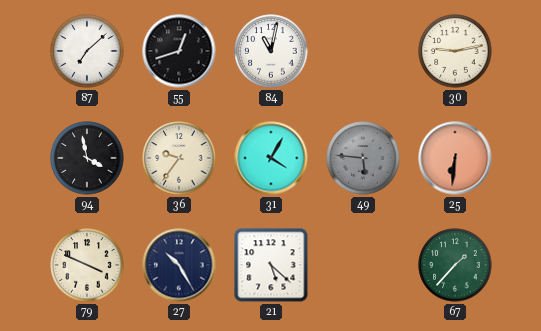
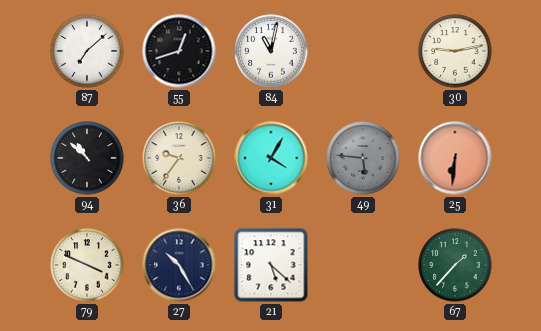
94: 3:58 -> 10:52 (87, 158)
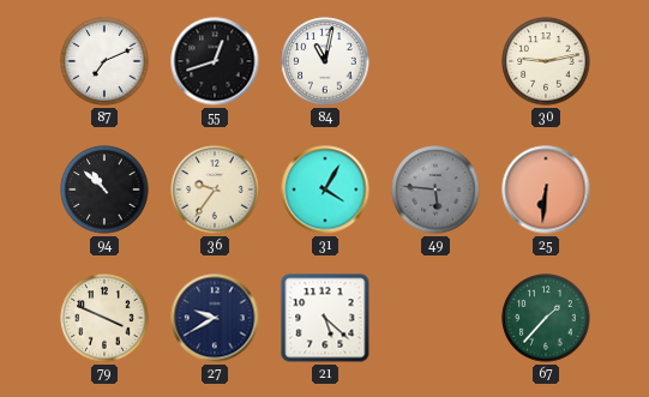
87: 7:08 -> 7:11 (104, 61)
27: 10:25 -> 9:40 (215, 318)
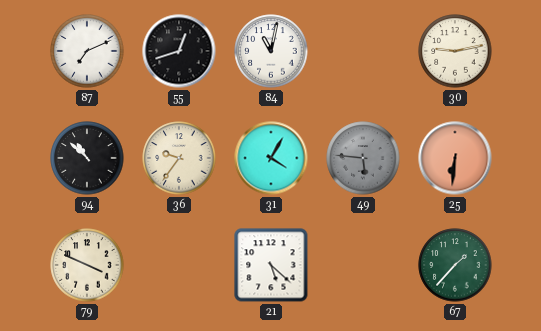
27: 9:40 -> none (215, 318)
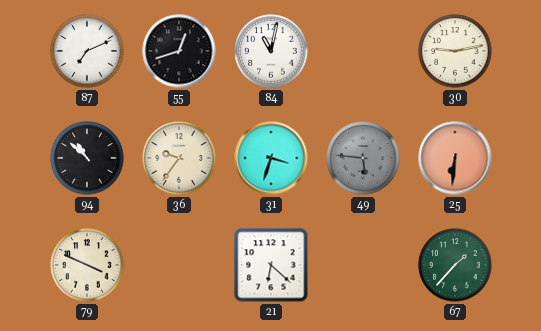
31: 4:05 -> 3:33 (271, 158)
21: 5:22 -> 6:22 (271, 265)
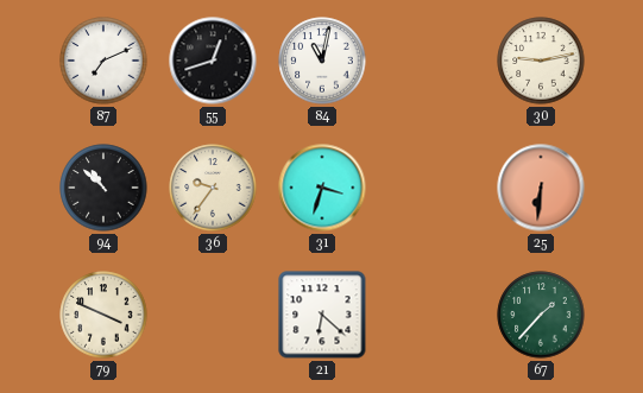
49: 5:46 -> none (363, 158)
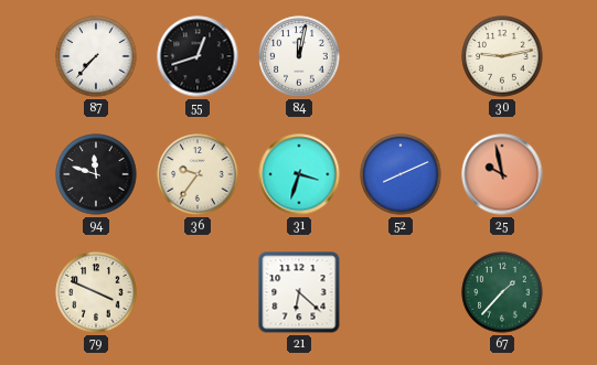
87: 7:11 -> 7:37 (96, 56)
84: 11:02 -> 12:02 (299, 56)
94: 10:52 -> 11:48 (96, 174)
52: none -> 8:11 (401, 174)
25: 6:31 -> 9:58 (502, 174)
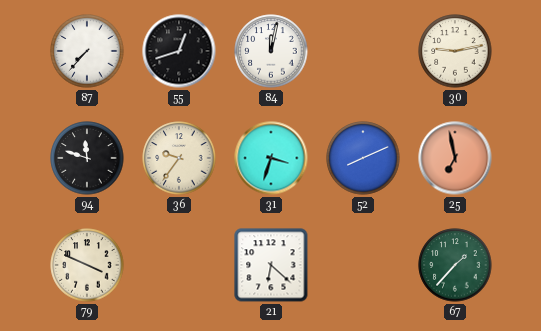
25: 9:58 -> 6:58 (455, 158)
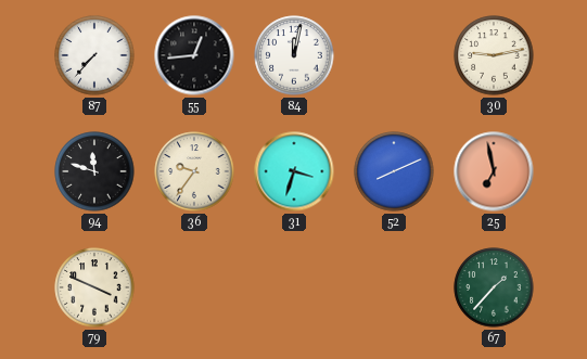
55: 12:42 -> 12:44 (194, 55)
21: 6:22 -> none (271, 265)
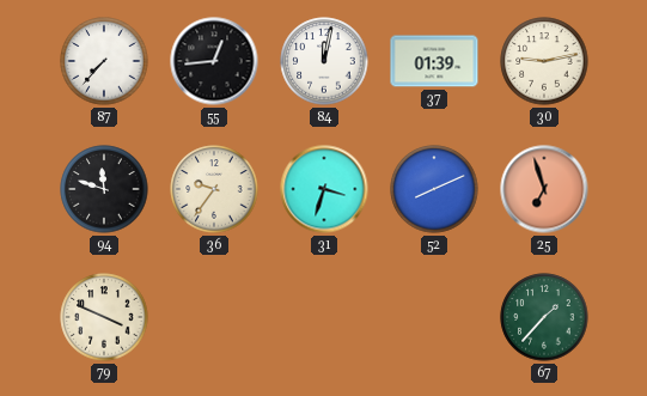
37: none -> 01:39 (434, 61)
25: 6:58 -> 6:57 (544, 189)
